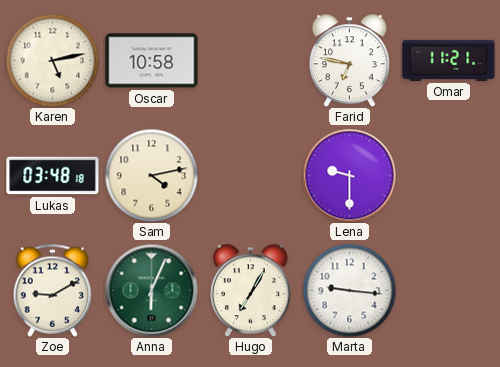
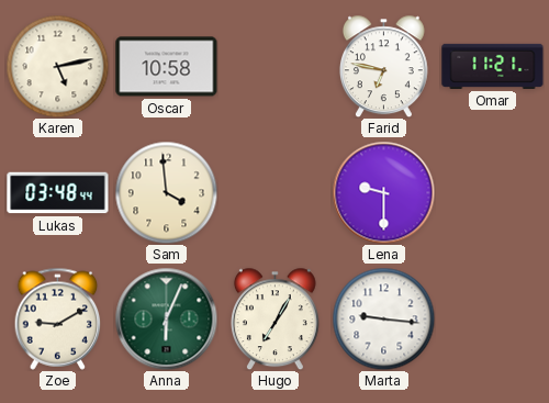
Lukas: 03:48:18 -> 03:48:44 (58, 193)
Sam: 4:13 -> 3:59 (166, 192)
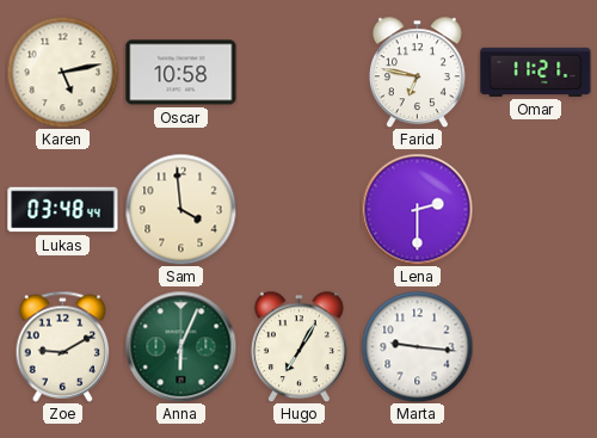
Lena: 9:30 -> 2:30 (417, 209)
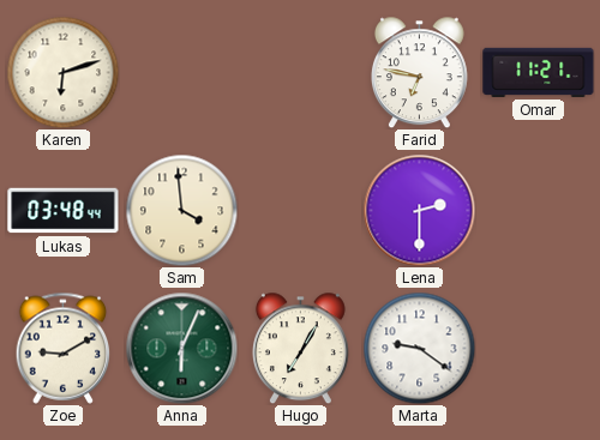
Karen: 5:13 -> 6:12 (62, 72)
Oscar: 10:58 -> none (181, 73)
Marta: 9:16 -> 9:21 (419, 348)
